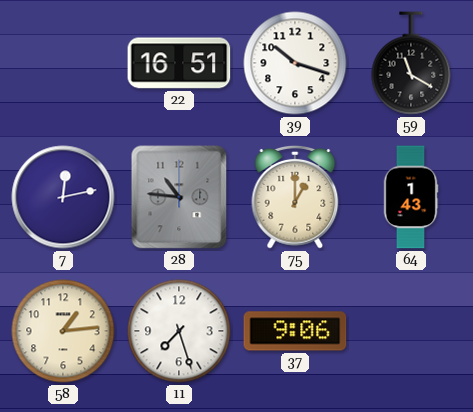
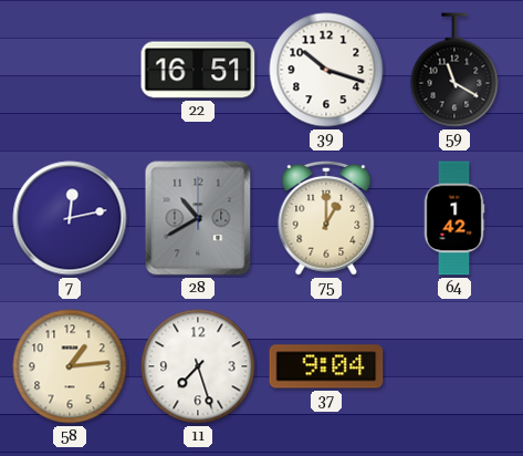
28: 10:46 -> 10:40 (198, 218)
64: 1:43 -> 1:42 (454, 218)
37: 9:06 -> 9:04 (326, 366)
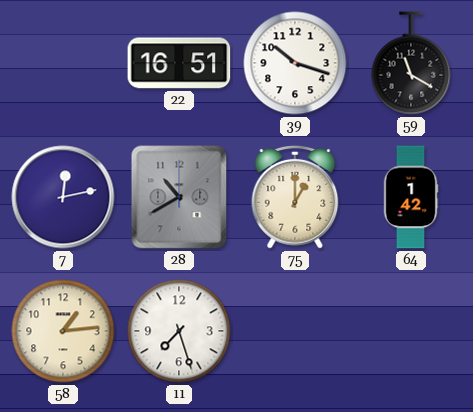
37: 9:04 -> none (326, 366)
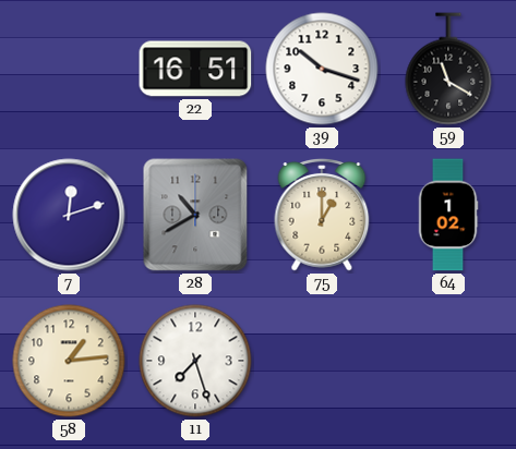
7: 12:13 -> 12:12 (69, 215)
64: 1:42 -> 1:02 (448, 215)
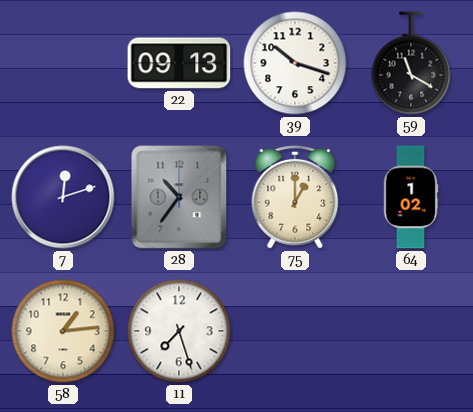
22: 16:51 -> 09:13 (179, 63)
28: 10:40 -> 10:36 (179, 197)
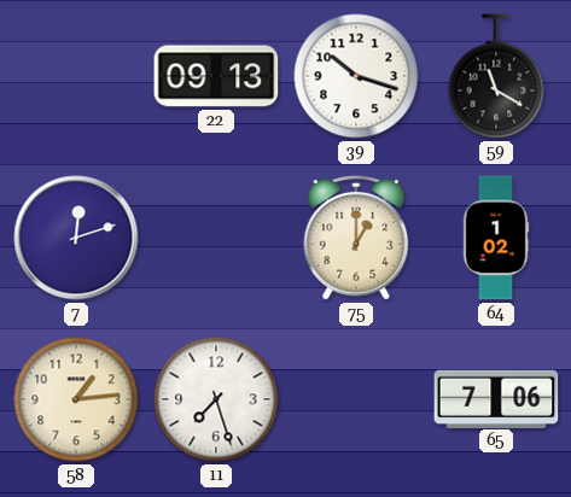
28: 10:36 -> none (179, 197)
65: none -> 7:06 (496, 398)
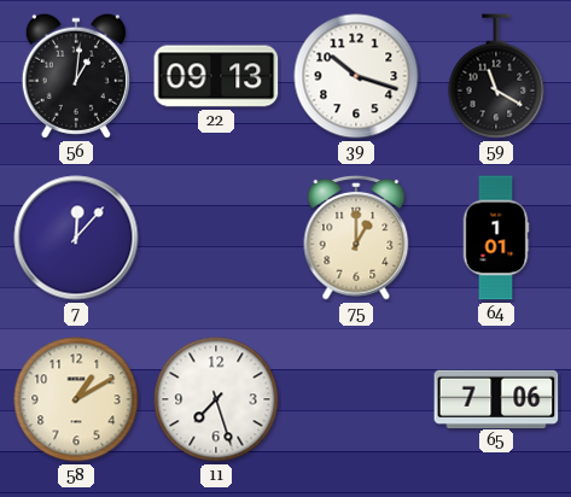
56: none -> 1:01 (76, 76)
7: 12:12 -> 12:07 (76, 238)
64: 1:02 -> 1:01 (496, 238)
58: 1:14 -> 1:10 (76, 399)
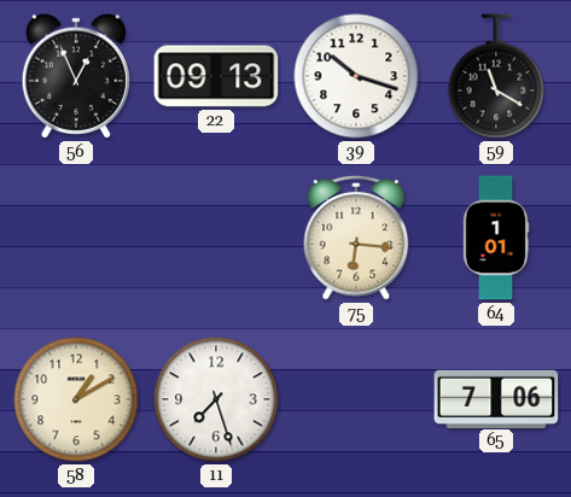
56: 1:01 -> 12:56 (76, 76)
7: 12:07 -> none (76, 238)
75: 1:00 -> 6:16 (356, 238)
